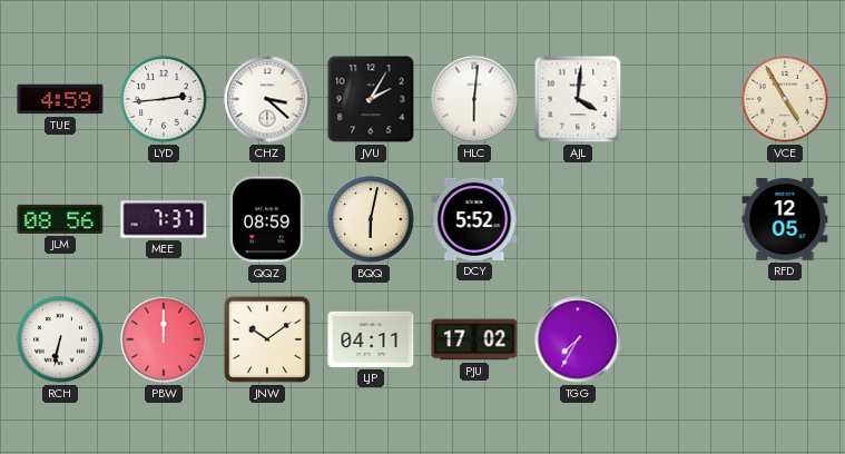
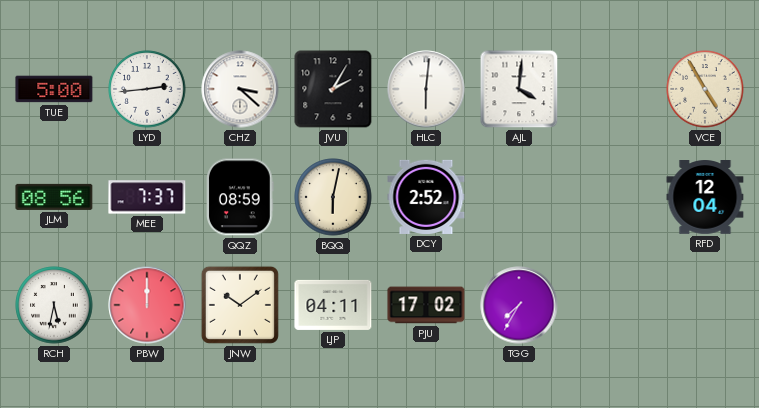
TUE: 4:59 -> 5:00 (54, 89)
DCY: 5:52 -> 2:52 (426, 197)
RFD: 12:05 -> 12:04 (705, 198)
RCH: 6:32 -> 5:32 (54, 305)
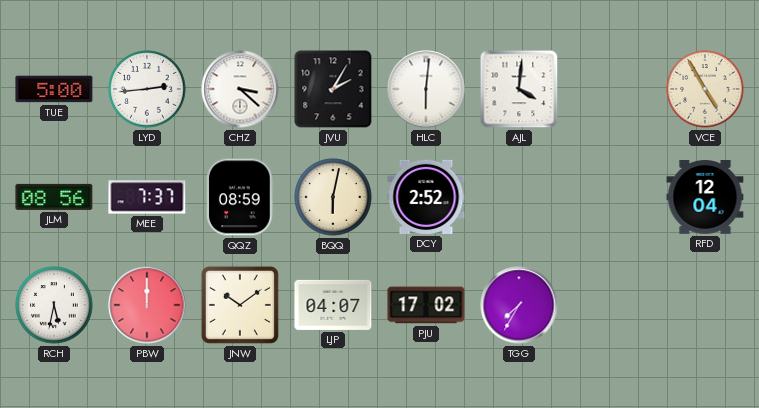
LJP: 04:11 -> 04:07 (333, 305)
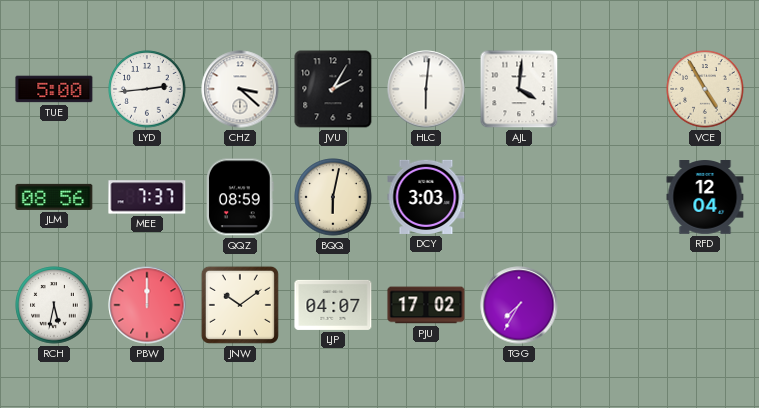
DCY: 2:52 -> 3:03 (426, 197)
